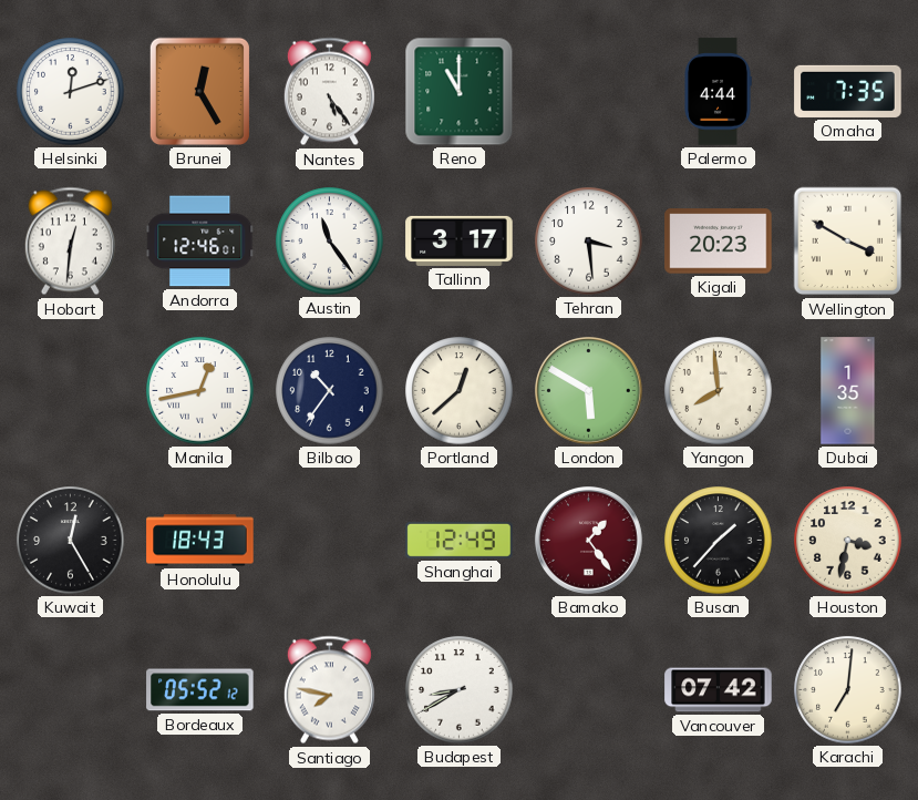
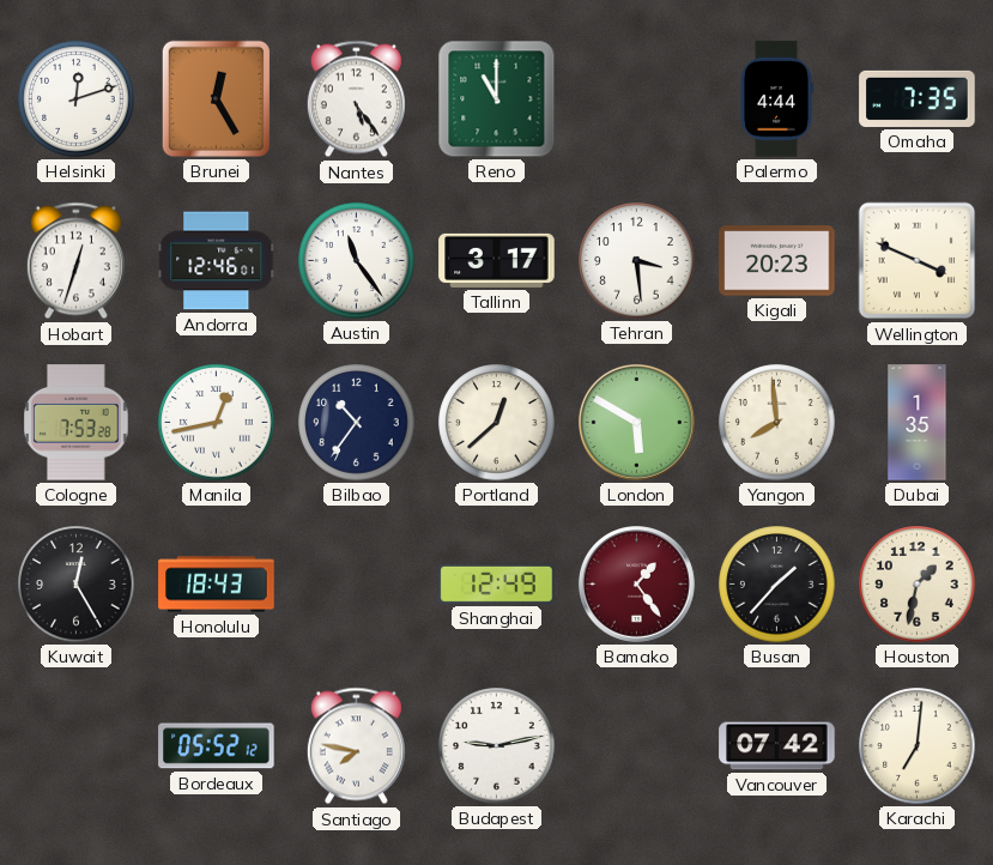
Hobart: 12:31 -> 12:33 (75, 261)
Wellington: 3:50 -> 3:49 (918, 261)
Cologne: none -> 7:53 (77, 423)
Houston: 3:32 -> 1:32 (918, 585)
Budapest: 8:40 -> 9:13 (497, 746)
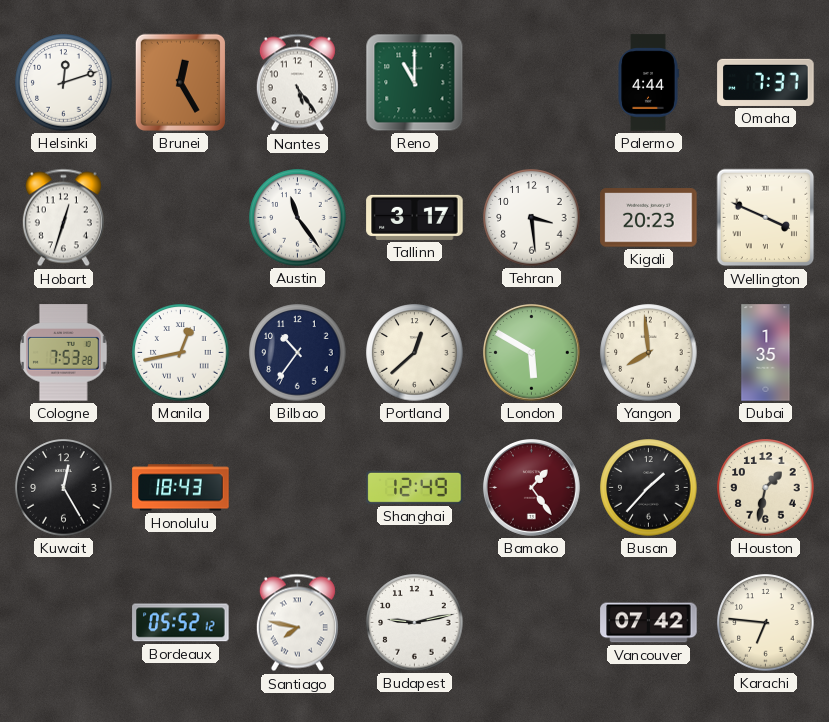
Omaha: 7:35 -> 7:37 (766, 82)
Andorra: 12:46 -> none (217, 261)
Karachi: 7:01 -> 6:46 (766, 623)
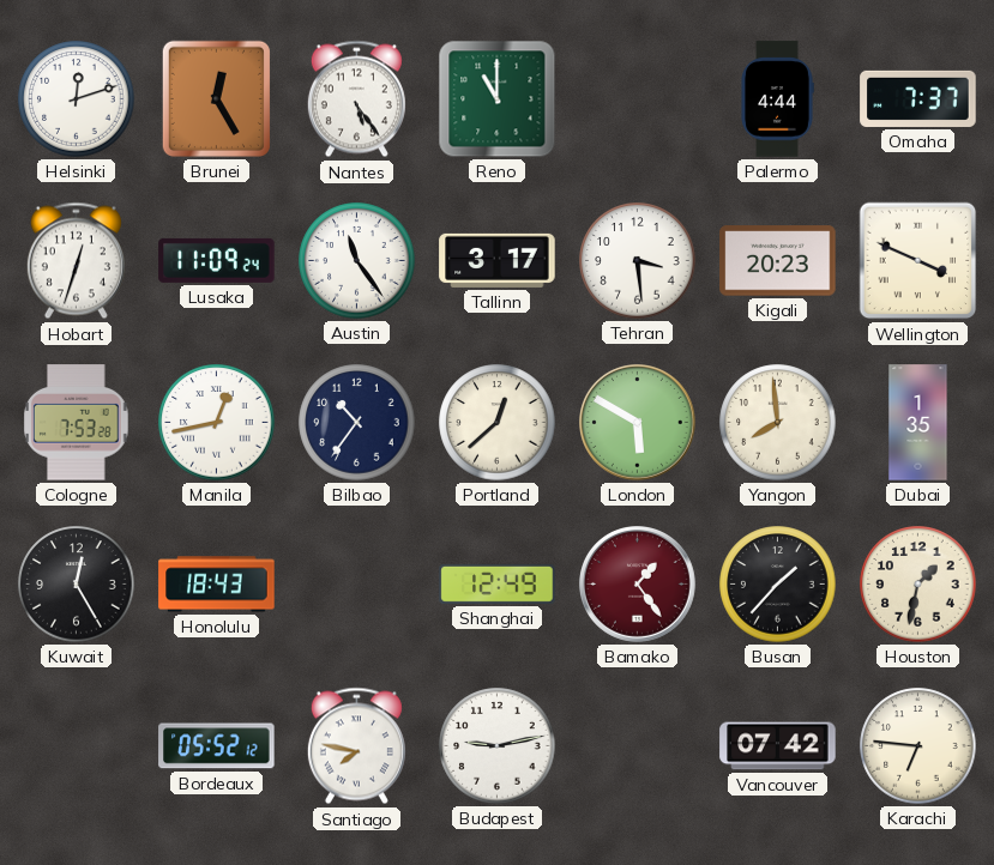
Lusaka: none -> 11:09 (217, 260)
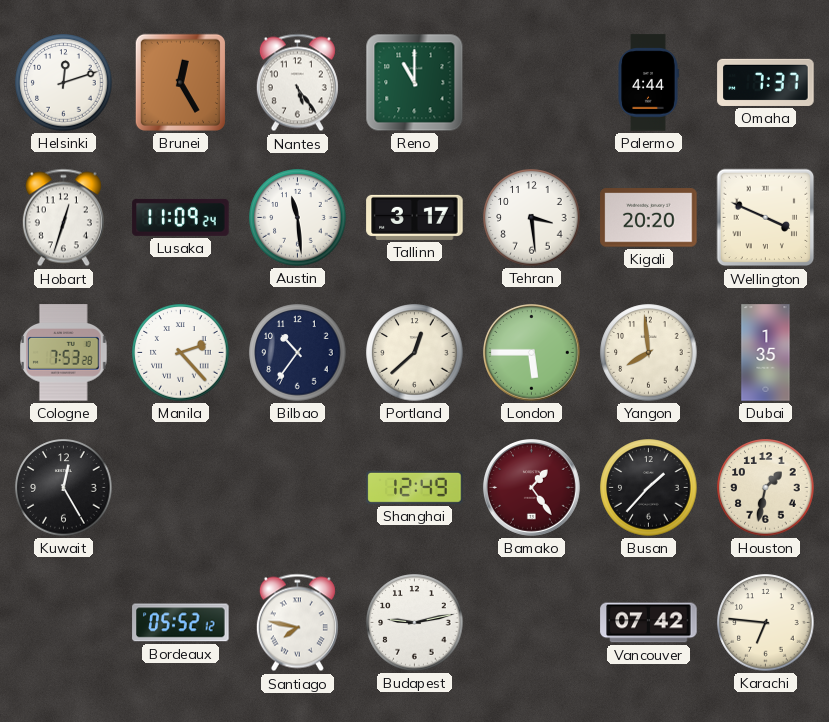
Austin: 11:24 -> 11:29 (298, 218)
Kigali: 20:23 -> 20:20 (649, 218)
Manila: 12:43 -> 2:23 (181, 353)
London: 5:50 -> 5:45 (532, 353)
Honolulu: 18:43 -> none (217, 585)
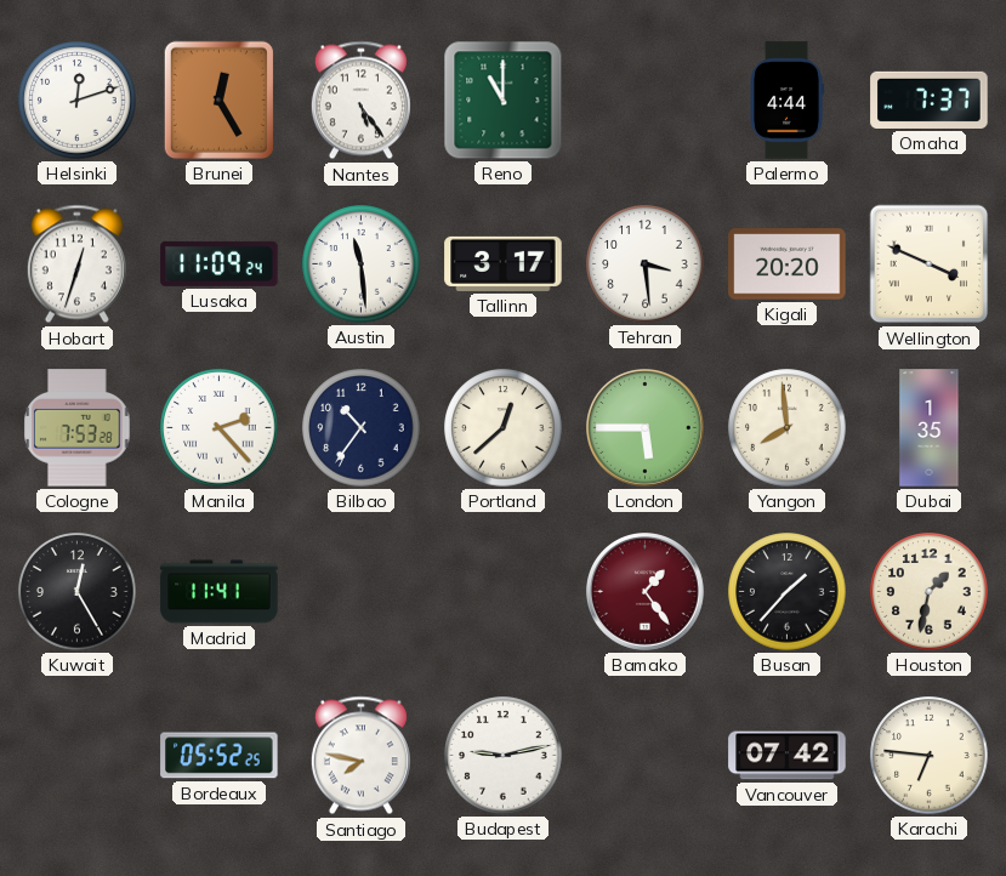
Madrid: none -> 11:41 (220, 592)
Shanghai: 12:49 -> none (415, 487)
Bordeaux: 05:52:12 -> 05:52:25 (220, 756)
